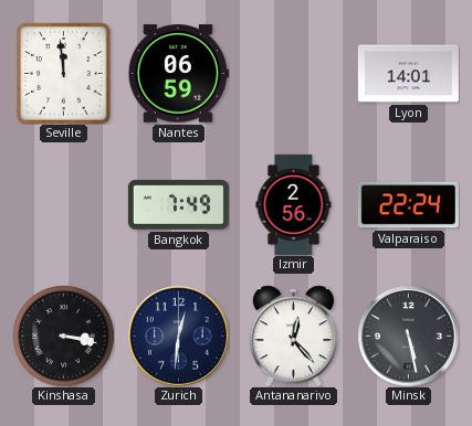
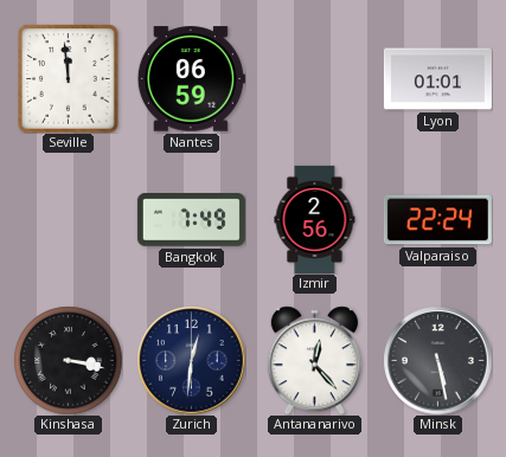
Lyon: 14:01 -> 01:01 (437, 79)
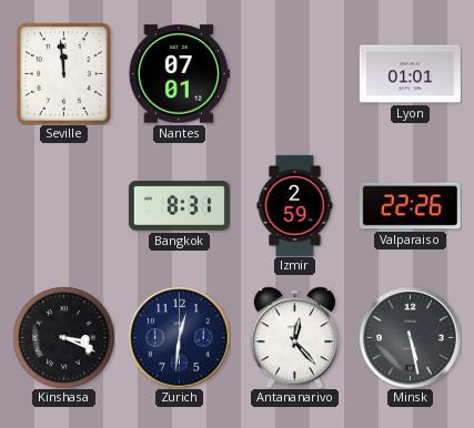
Nantes: 06:59 -> 07:01 (179, 74)
Bangkok: 7:49 -> 8:31 (179, 206)
Izmir: 2:56 -> 2:59 (295, 205)
Valparaiso: 22:24 -> 22:26 (410, 206)
Kinshasa: 3:17 -> 3:19 (63, 337)
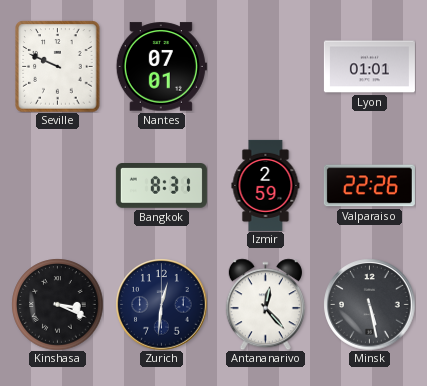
Seville: 11:59 -> 9:49 (58, 66)
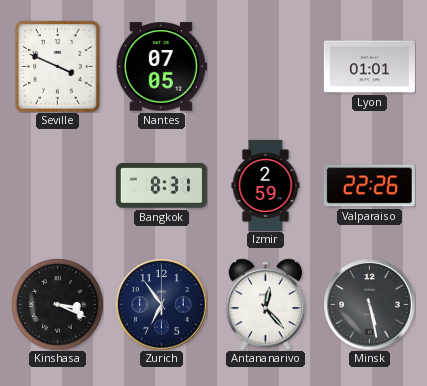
Seville: 9:49 -> 3:49 (58, 66)
Nantes: 07:01 -> 07:05 (161, 67)
Zurich: 12:31 -> 6:54 (161, 304)
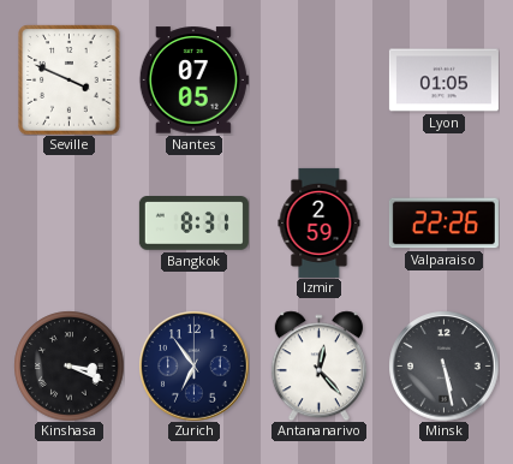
Lyon: 01:01 -> 01:05 (443, 81)
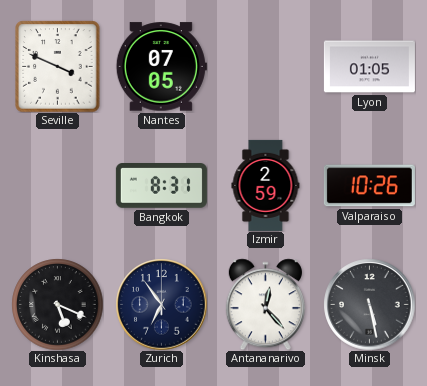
Valparaiso: 22:26 -> 10:26 (369, 186)
Kinshasa: 3:19 -> 5:19 (57, 304)
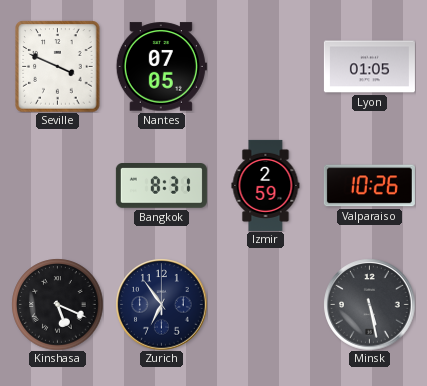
Antananarivo: 12:23 -> none (265, 304)
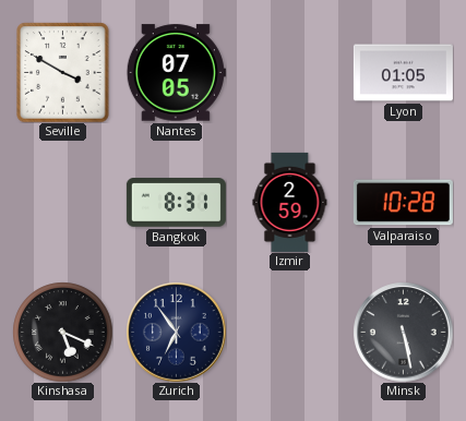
Seville: 3:49 -> 3:50 (63, 72)
Valparaiso: 10:26 -> 10:28 (403, 203)
